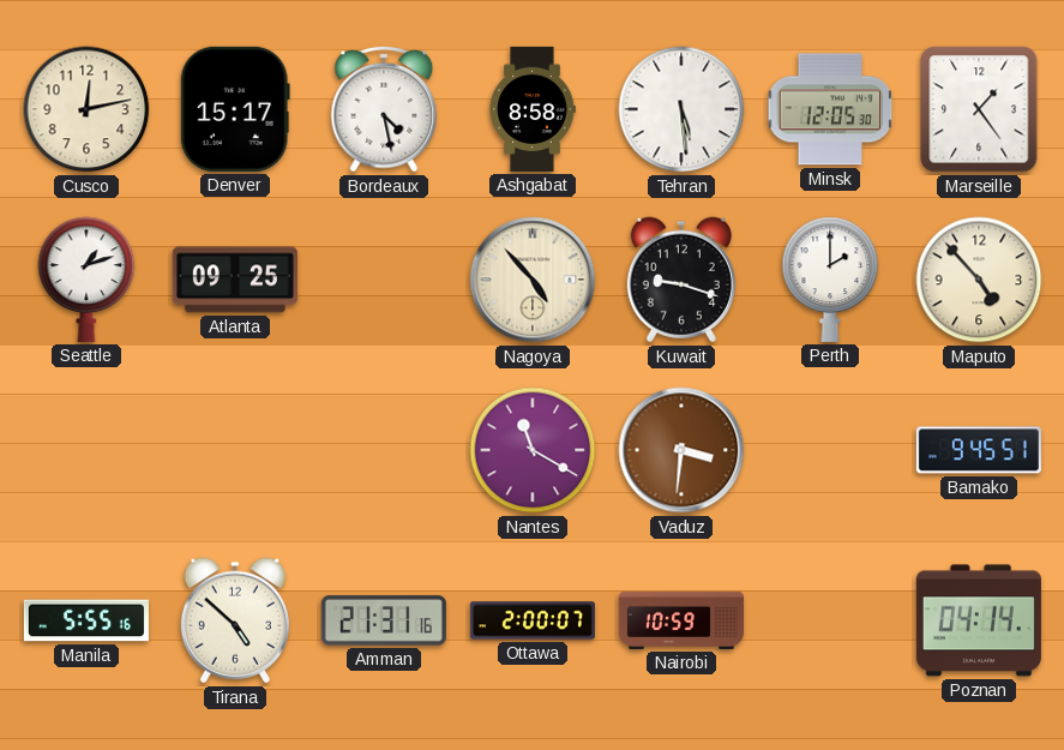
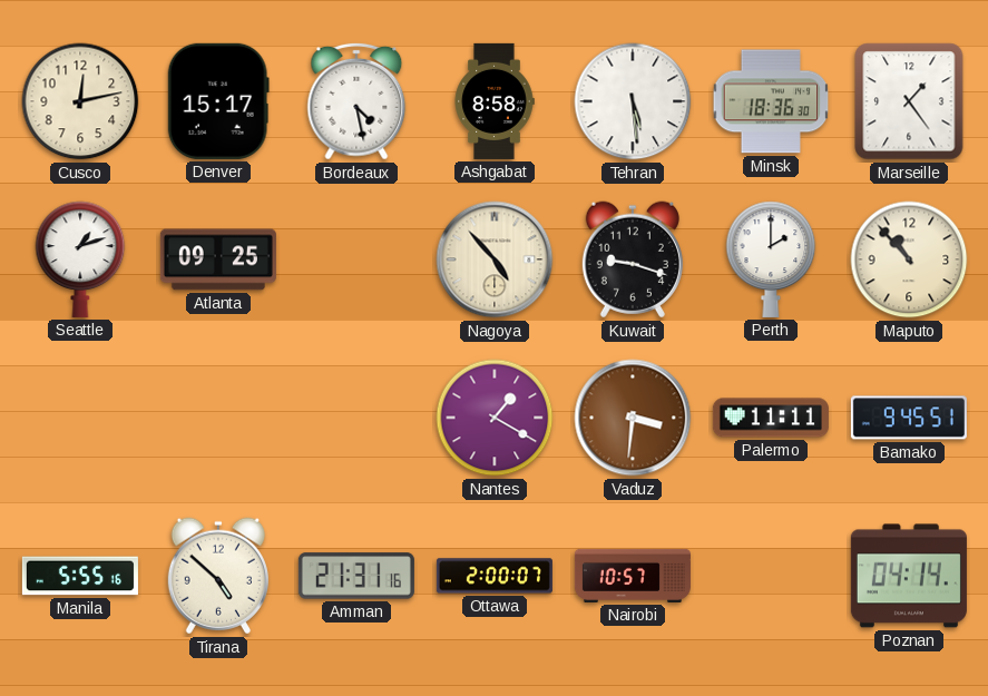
Minsk: 12:05 -> 18:36 (771, 101)
Maputo: 4:53 -> 10:53 (909, 259)
Nantes: 11:20 -> 1:20 (495, 418)
Palermo: none -> 11:11 (771, 418)
Nairobi: 10:59 -> 10:57 (633, 576)
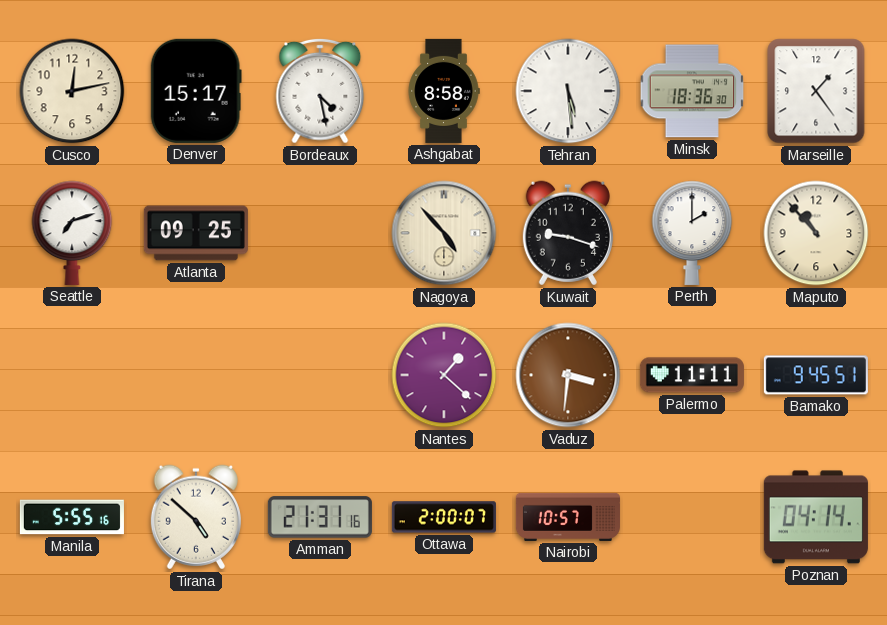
Seattle: 1:12 -> 7:12 (72, 233)
Nantes: 1:20 -> 1:22 (444, 375)
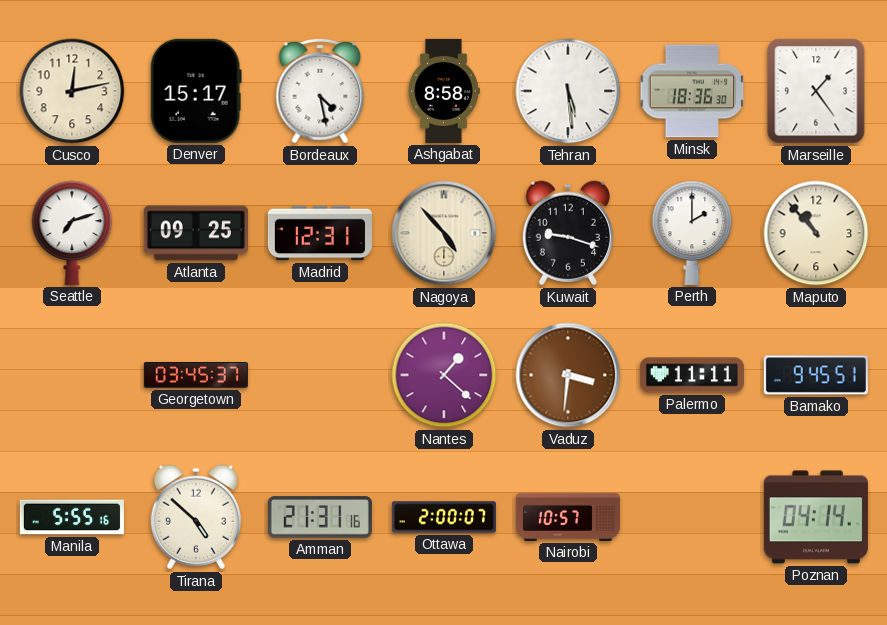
Madrid: none -> 12:31 (320, 233)
Georgetown: none -> 03:45 (196, 375)
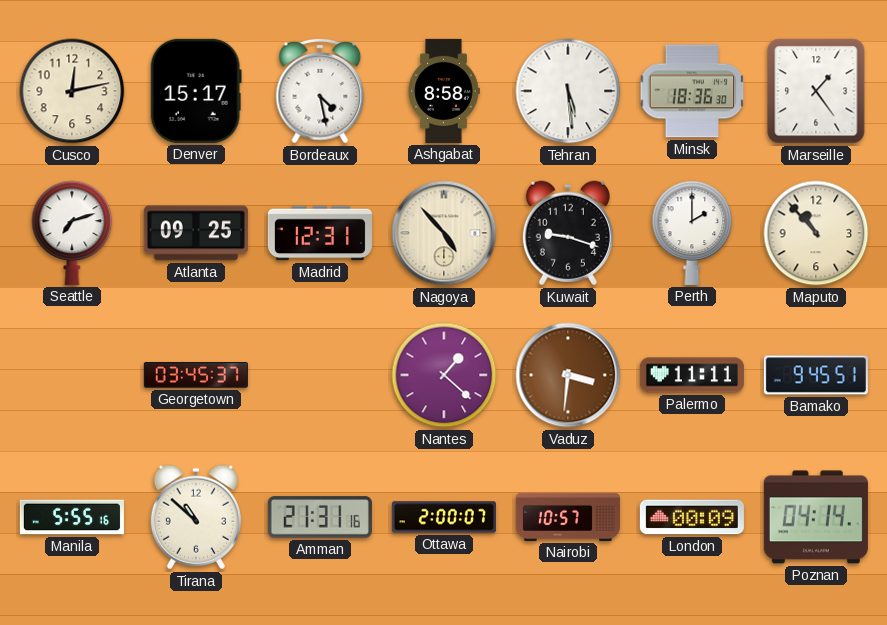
Tirana: 4:52 -> 10:52 (196, 517)
London: none -> 00:09 (692, 517)
